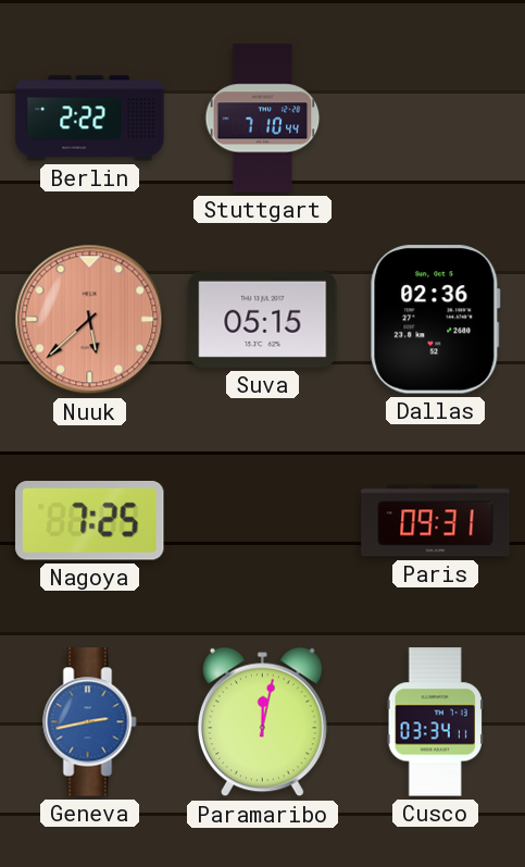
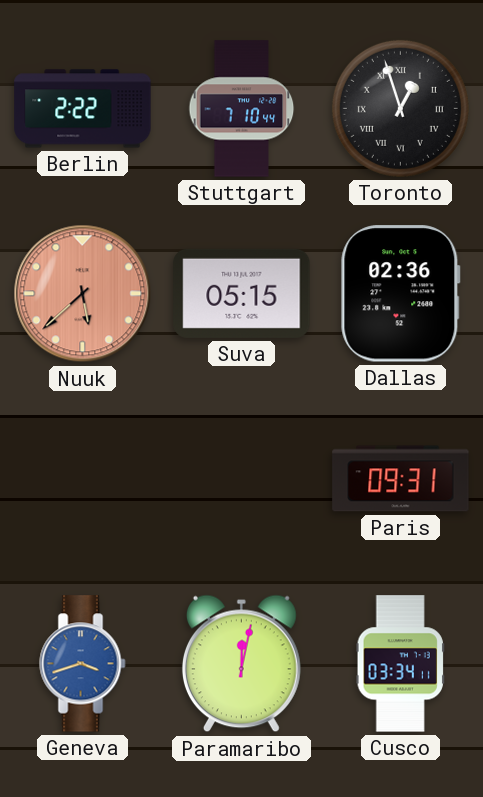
Toronto: none -> 12:57 (400, 108)
Nagoya: 7:25 -> none (90, 521)
Geneva: 2:43 -> 3:42 (83, 664)
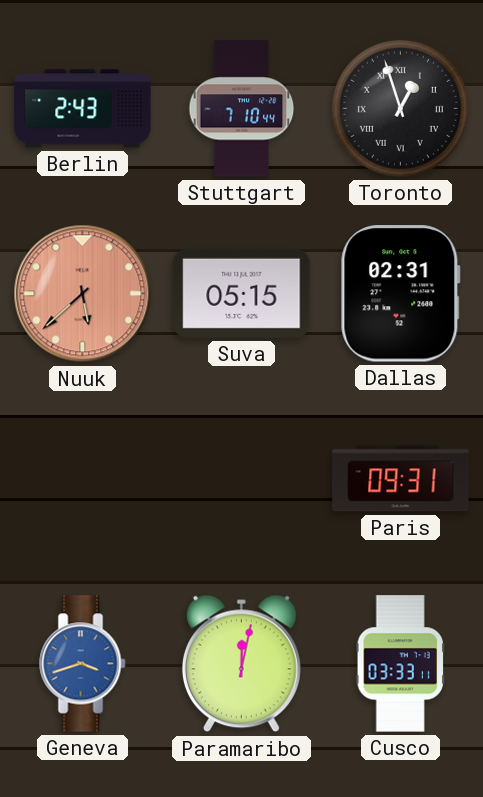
Berlin: 2:22 -> 2:43 (83, 109)
Dallas: 02:36 -> 02:31 (401, 294)
Cusco: 03:34 -> 03:33 (400, 664)
